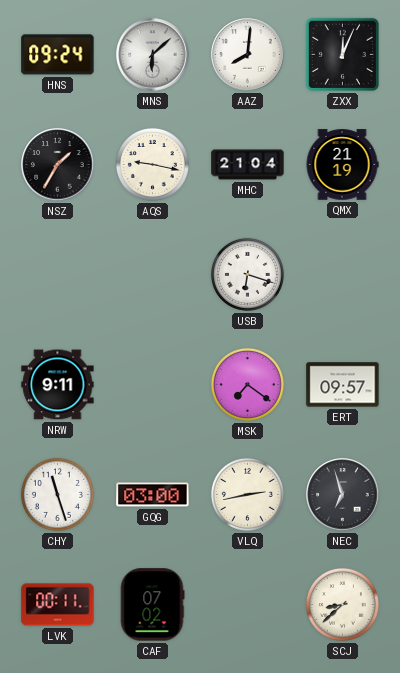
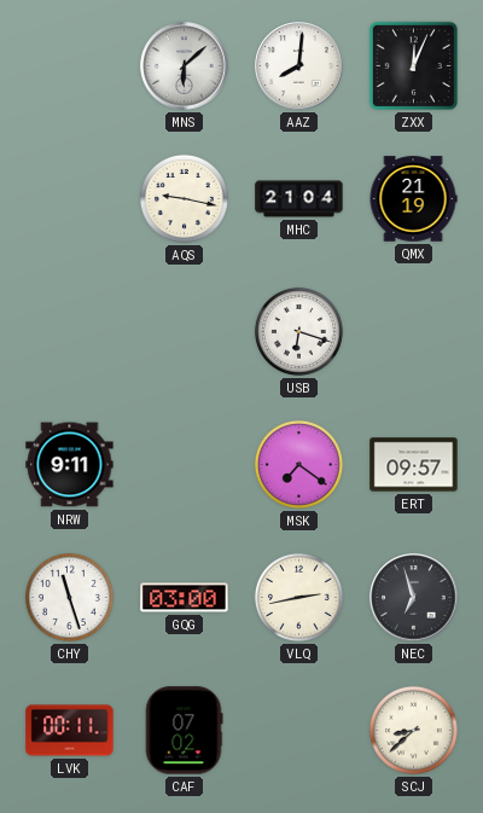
HNS: 09:24 -> none (58, 55)
NSZ: 1:35 -> none (58, 165)
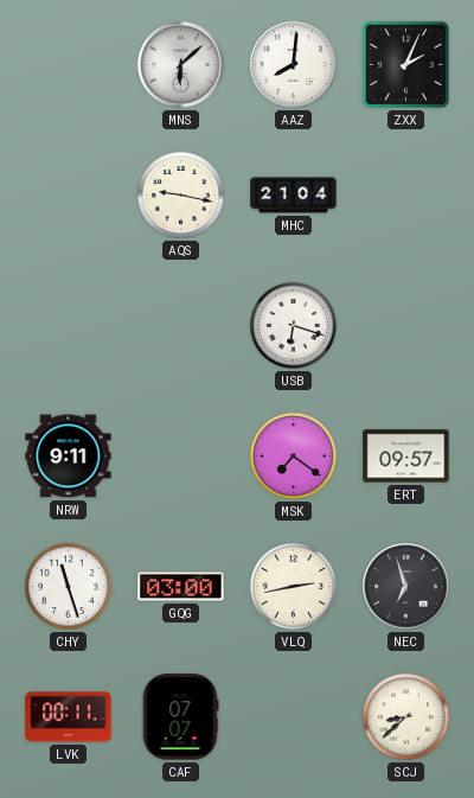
ZXX: 12:04 -> 2:04 (405, 64)
QMX: 21:19 -> none (413, 199)
CAF: 07:02 -> 07:07 (180, 717)
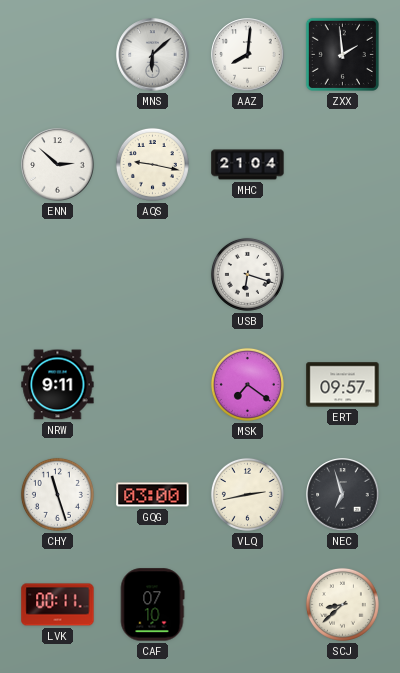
ZXX: 2:04 -> 1:59 (342, 54)
ENN: none -> 2:52 (58, 165)
CAF: 07:07 -> 07:10 (152, 605)
